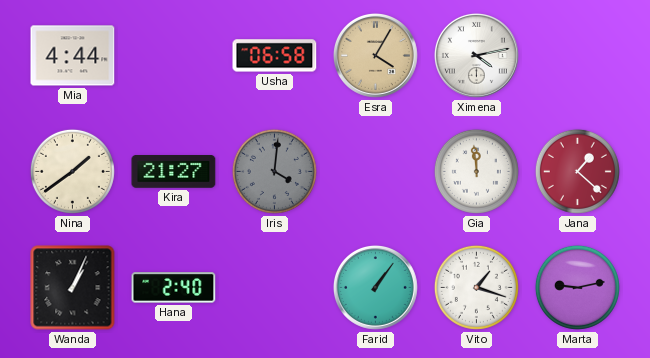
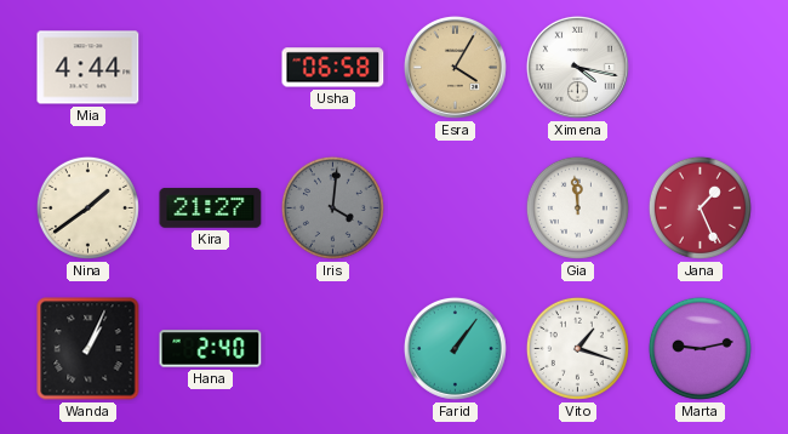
Ximena: 4:13 -> 4:17 (577, 67)
Jana: 1:22 -> 1:26 (700, 207)
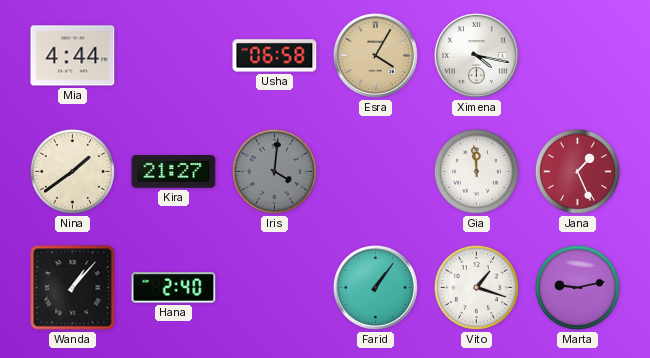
Wanda: 1:04 -> 1:07 (73, 288)
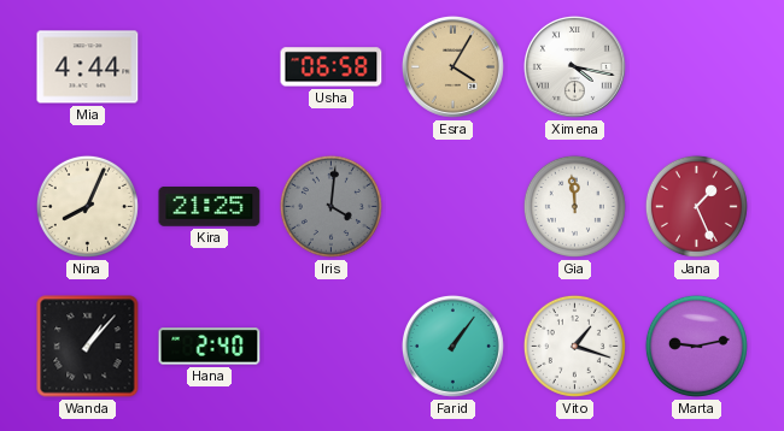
Nina: 1:39 -> 8:04 (87, 206)
Kira: 21:27 -> 21:25 (210, 207)
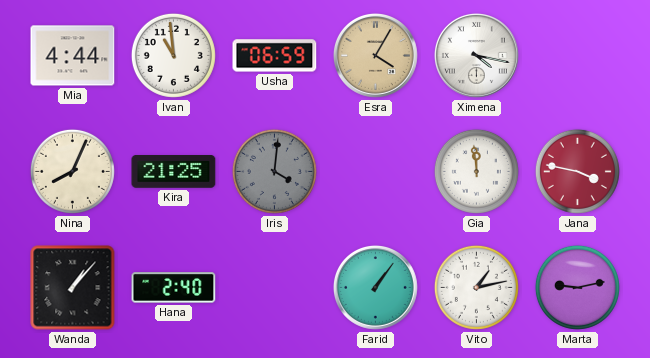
Ivan: none -> 10:59 (173, 55)
Usha: 06:58 -> 06:59 (275, 56)
Jana: 1:26 -> 3:47 (577, 171)
Vito: 1:18 -> 1:13 (476, 287)
